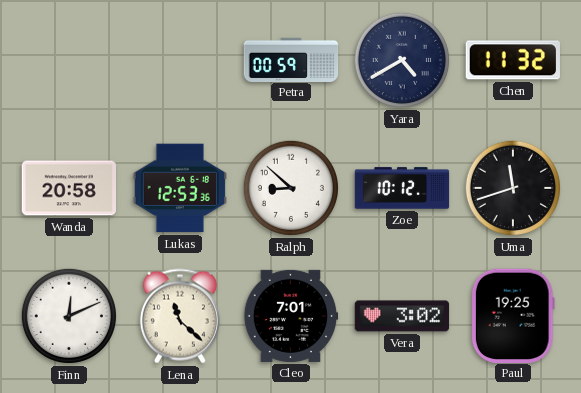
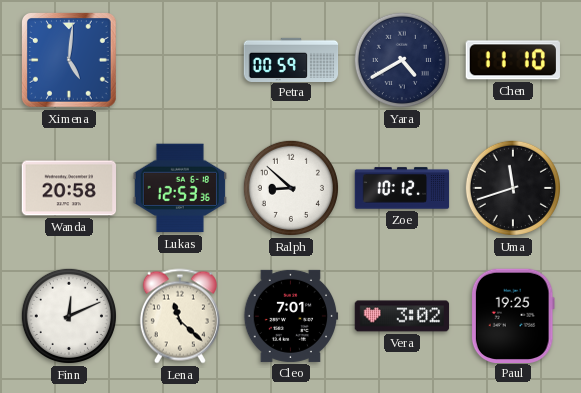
Ximena: none -> 5:01 (70, 61)
Chen: 11:32 -> 11:10 (513, 60)
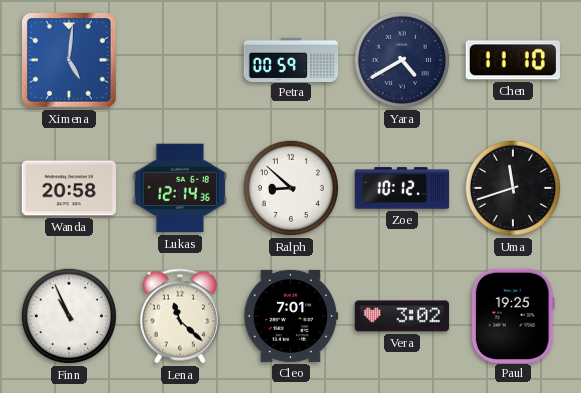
Lukas: 12:53 -> 12:14 (179, 188)
Finn: 12:11 -> 10:56 (69, 316)
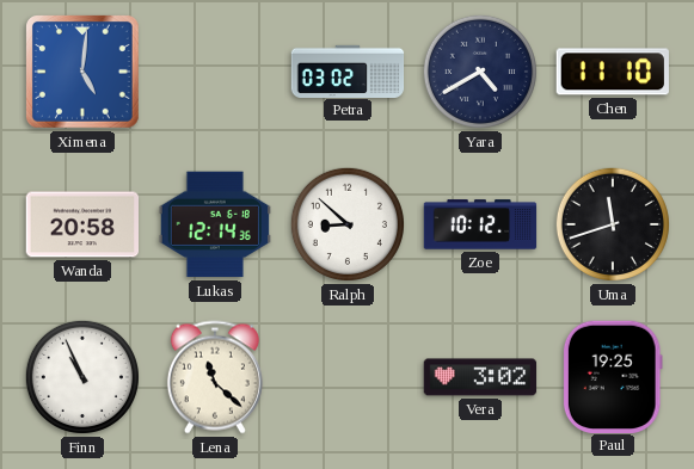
Petra: 00:59 -> 03:02 (348, 70)
Cleo: 7:01 -> none (291, 316)
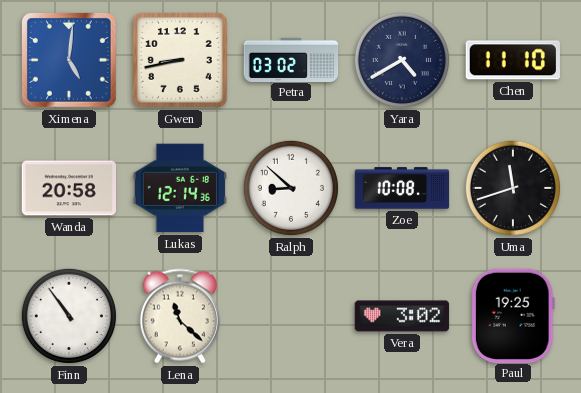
Gwen: none -> 8:43 (181, 61)
Zoe: 10:12 -> 10:08 (402, 188)
Finn: 10:56 -> 10:54 (69, 316)
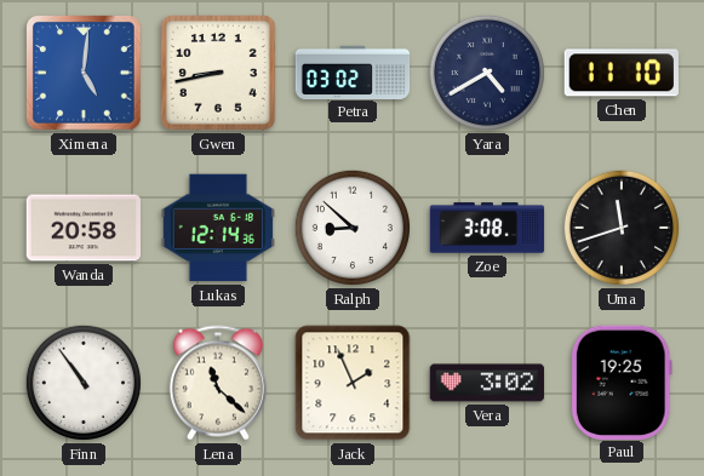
Zoe: 10:08 -> 3:08 (487, 228)
Jack: none -> 1:56 (353, 383)
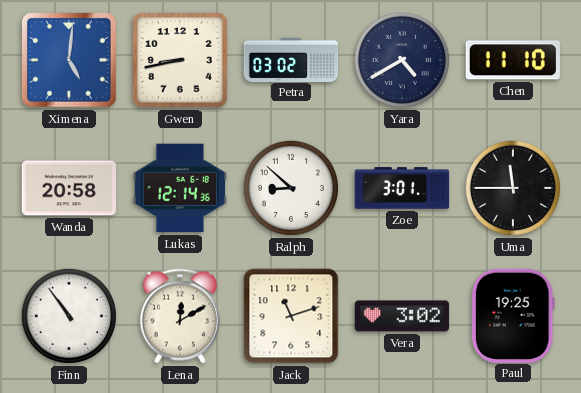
Zoe: 3:08 -> 3:01 (402, 188)
Uma: 11:42 -> 11:45 (513, 188)
Lena: 11:22 -> 12:10 (180, 316)
Jack: 1:56 -> 11:12 (291, 316)
